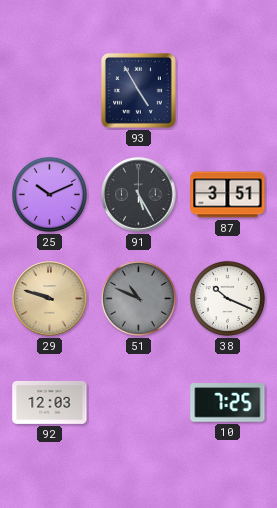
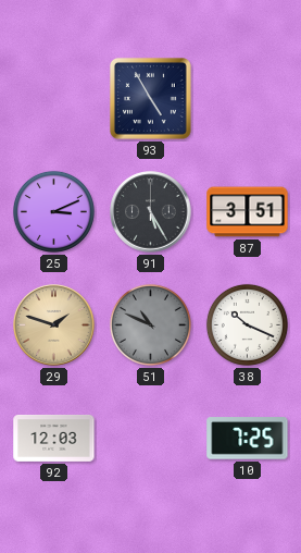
25: 10:11 -> 3:11 (53, 211)
29: 9:48 -> 1:48 (54, 325)
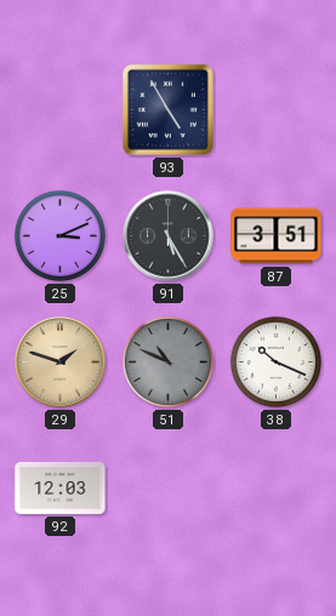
10: 7:25 -> none (248, 439)
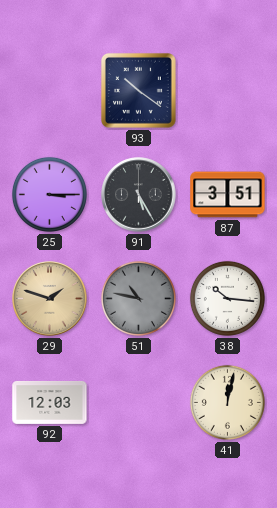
93: 4:55 -> 10:21 (138, 90)
25: 3:11 -> 3:15 (49, 194)
51: 10:49 -> 10:47 (138, 298)
38: 10:19 -> 10:16 (227, 298)
41: none -> 12:02 (227, 402)
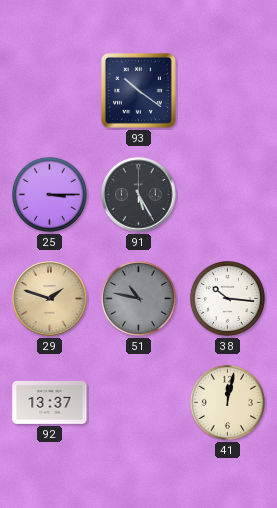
87: 3:51 -> none (228, 195)
92: 12:03 -> 13:37 (50, 403)
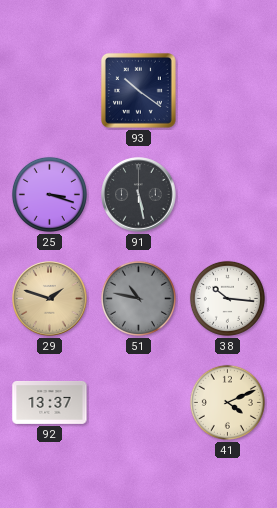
25: 3:15 -> 3:18 (49, 194)
91: 5:25 -> 5:28 (139, 195)
41: 12:02 -> 4:11 (227, 402)
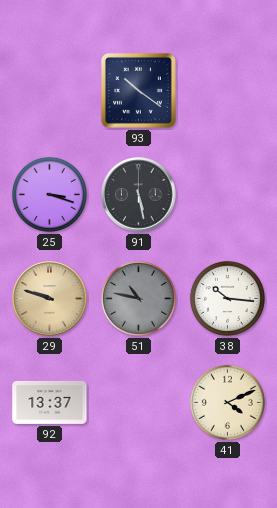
29: 1:48 -> 9:48 (50, 299)
